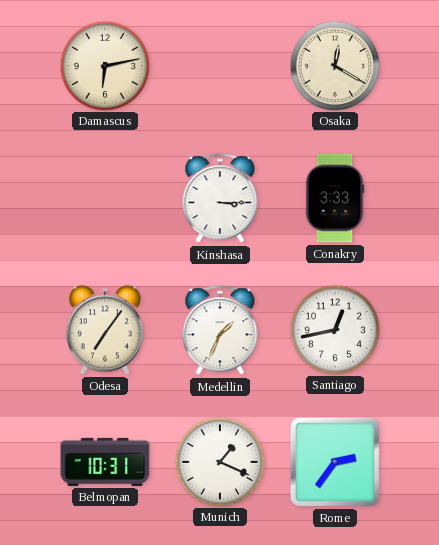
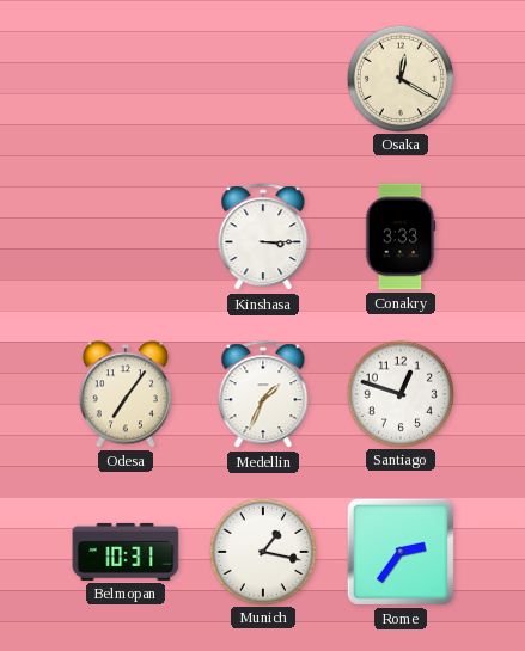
Damascus: 6:13 -> none (104, 65)
Santiago: 12:43 -> 12:48 (399, 393)
Munich: 1:19 -> 1:17 (262, 551)
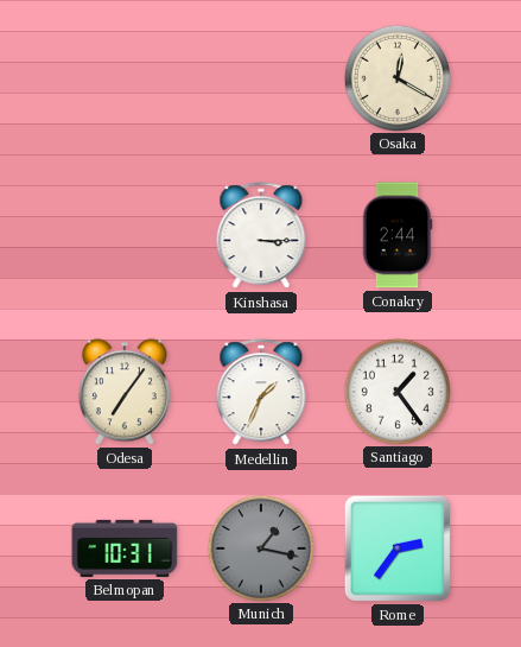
Conakry: 3:33 -> 2:44 (398, 235)
Santiago: 12:48 -> 1:24 (396, 391)
Munich dial: white -> grey (260, 547)
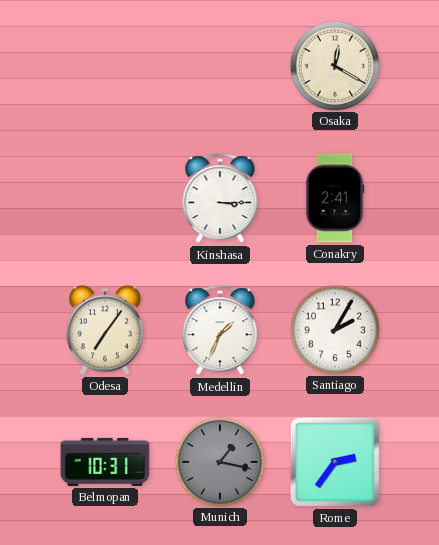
Conakry: 2:44 -> 2:41 (335, 198)
Santiago: 1:24 -> 2:05 (334, 329)
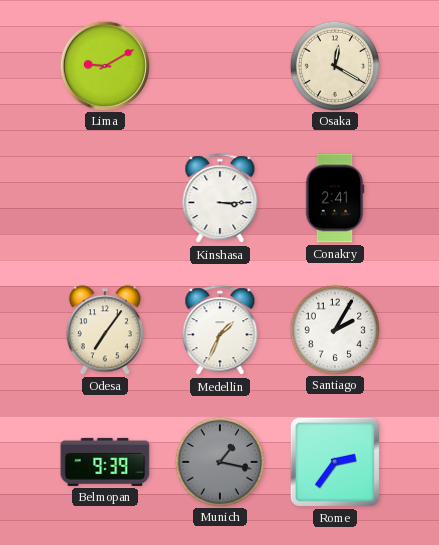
Lima: none -> 9:10 (104, 65)
Belmopan: 10:31 -> 9:39 (105, 462)
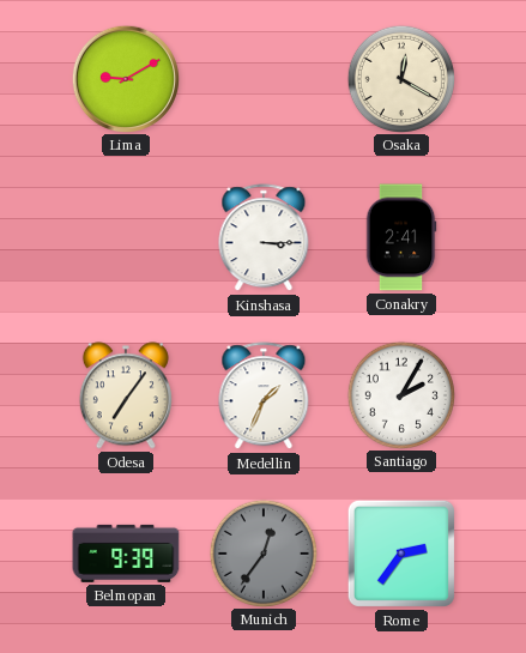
Munich: 1:17 -> 12:36 (262, 552)
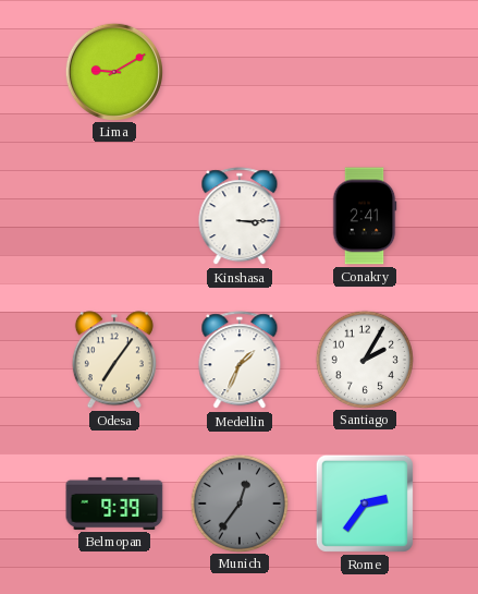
Osaka: 12:20 -> none (400, 78)
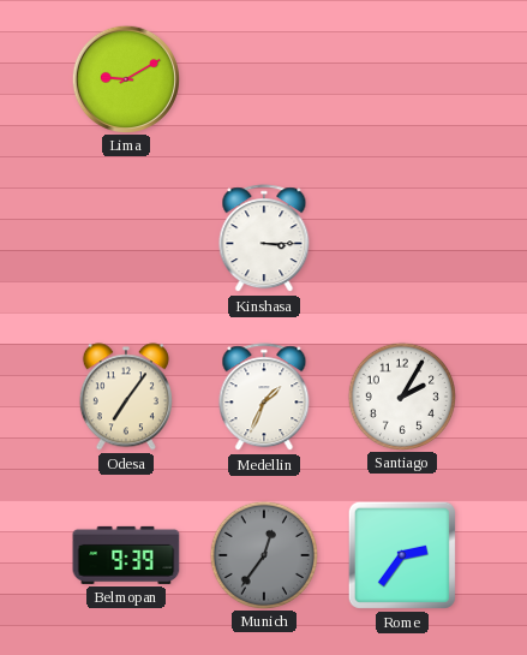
Conakry: 2:41 -> none (365, 216)
